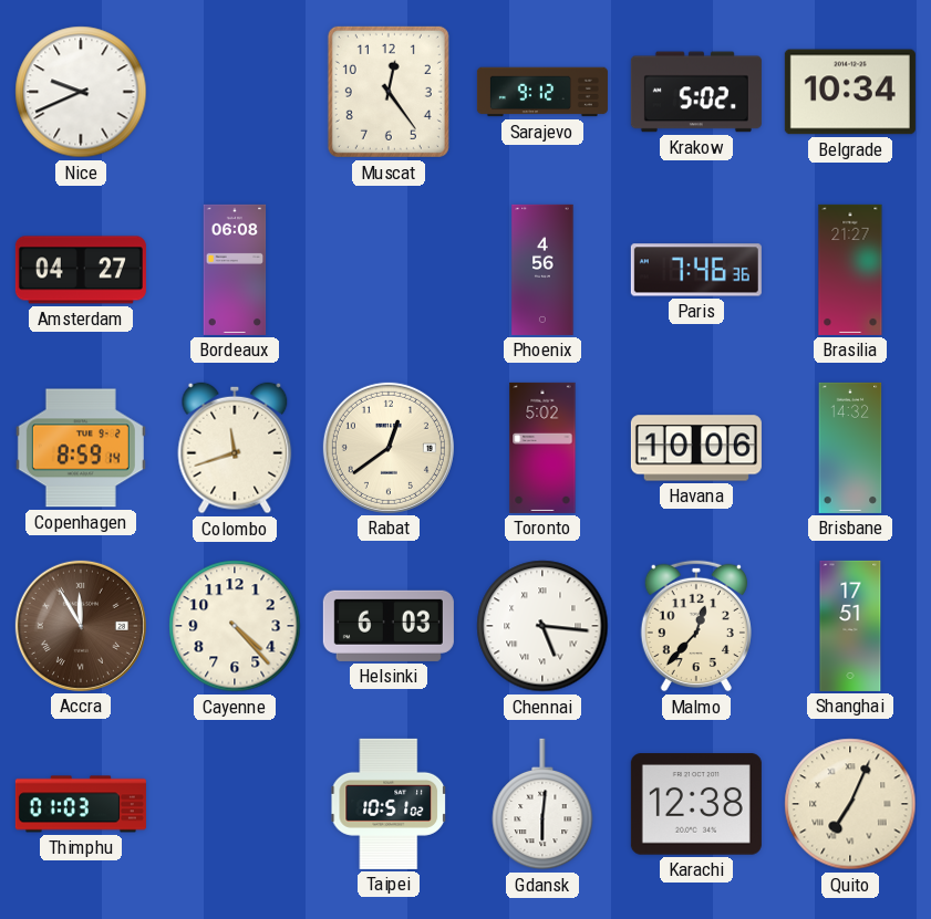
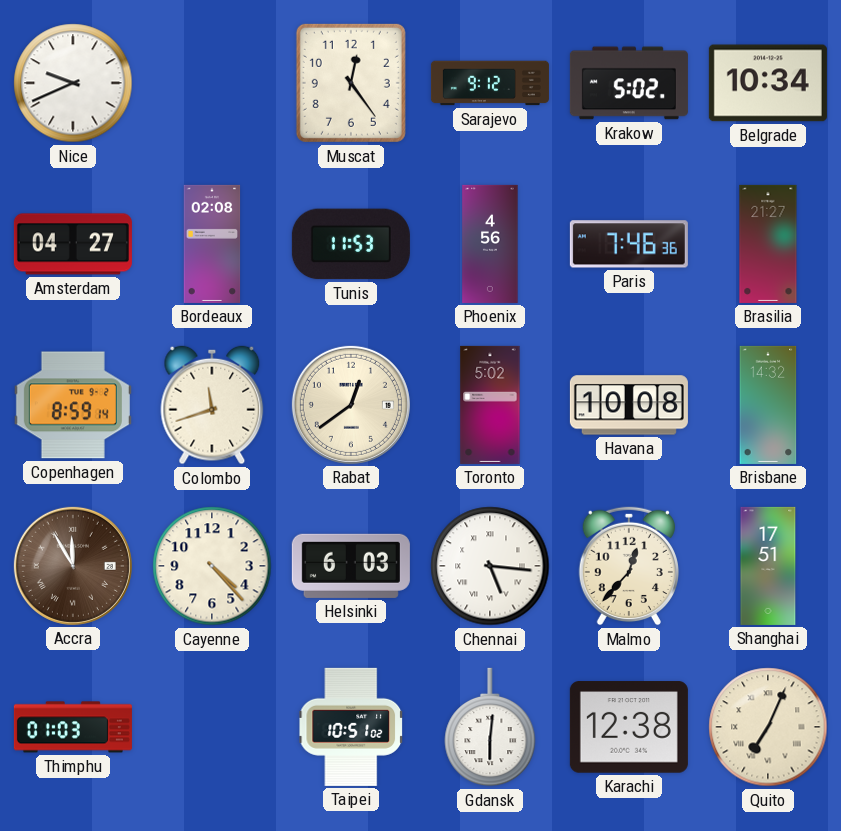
Bordeaux: 06:08 -> 02:08 (212, 244)
Tunis: none -> 11:53 (351, 244)
Havana: 10:06 -> 10:08 (629, 405)
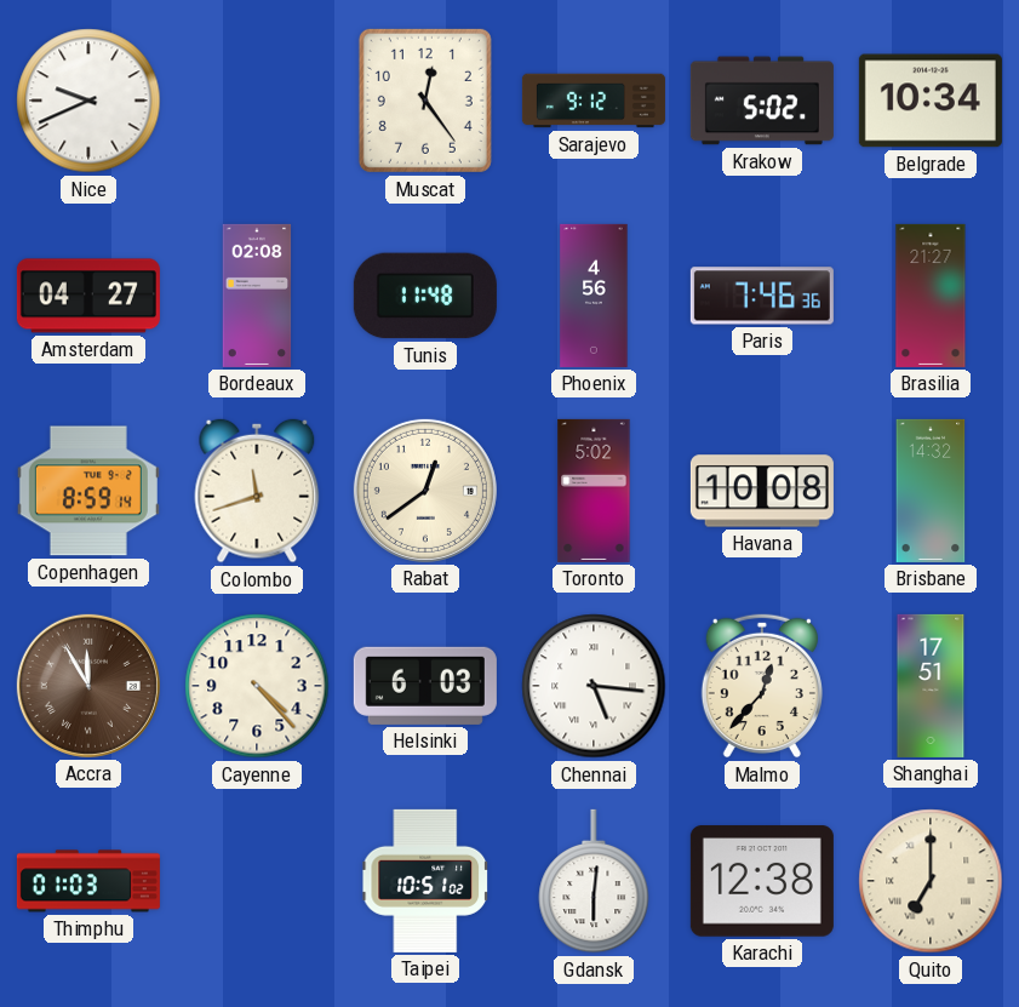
Tunis: 11:53 -> 11:48 (425, 296)
Quito: 7:04 -> 7:00 (931, 881)
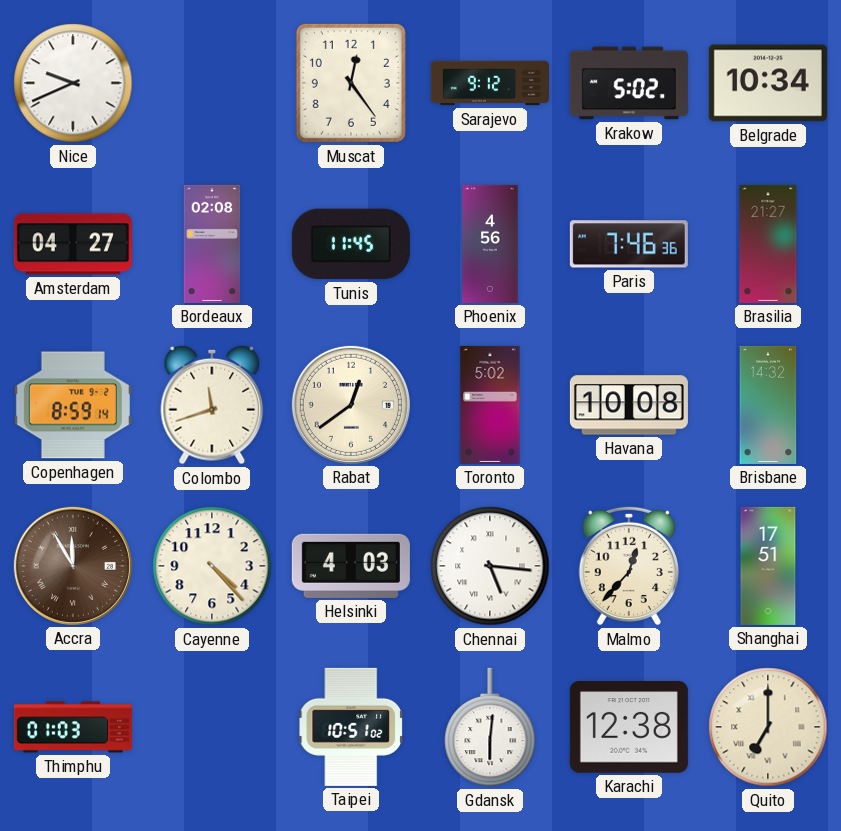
Tunis: 11:48 -> 11:45 (351, 244)
Helsinki: 6:03 -> 4:03 (351, 566)
